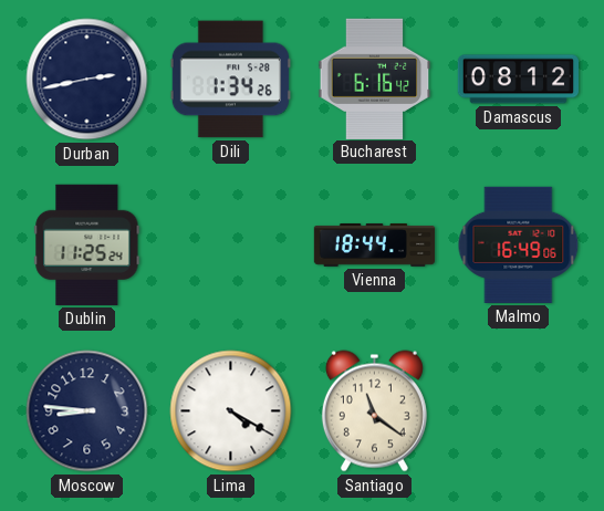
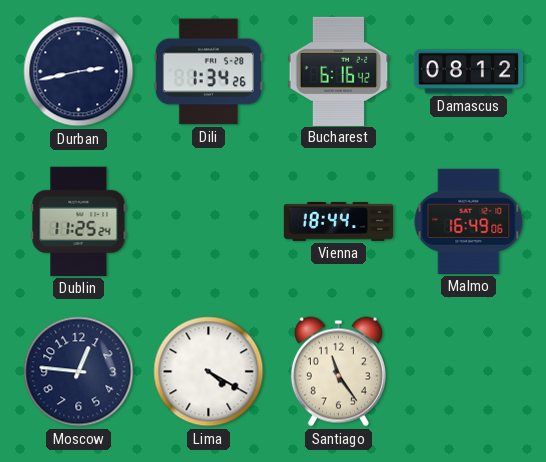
Moscow: 8:46 -> 12:46 (79, 372)
Santiago: 11:21 -> 11:24 (338, 372)
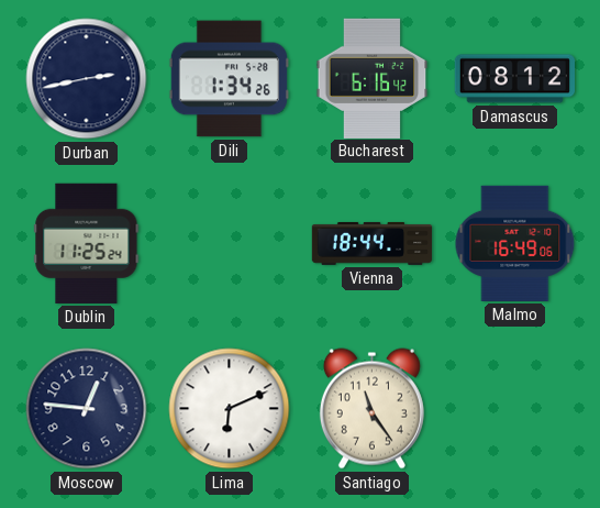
Lima: 4:20 -> 6:11 (230, 409)
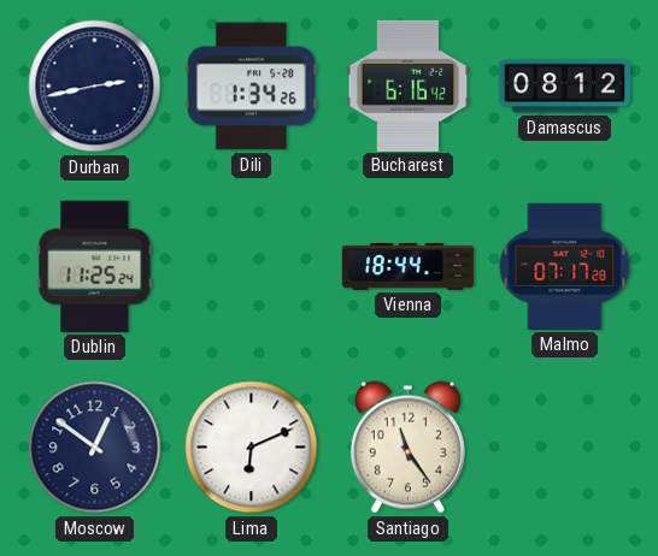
Malmo: 16:49 -> 07:17 (565, 266)
Moscow: 12:46 -> 12:51 (95, 448)
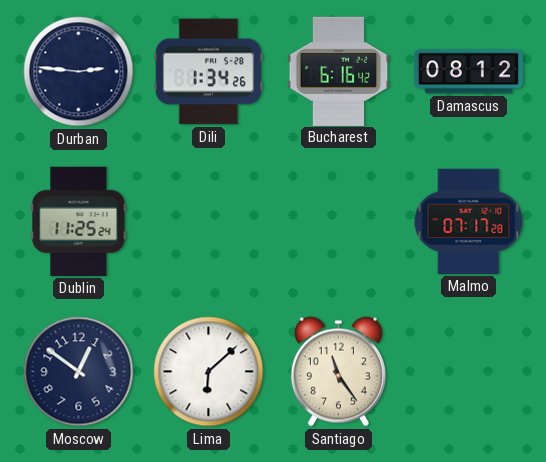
Durban: 2:43 -> 2:46 (79, 72)
Vienna: 18:44 -> none (409, 267)
Lima: 6:11 -> 6:08 (209, 372)
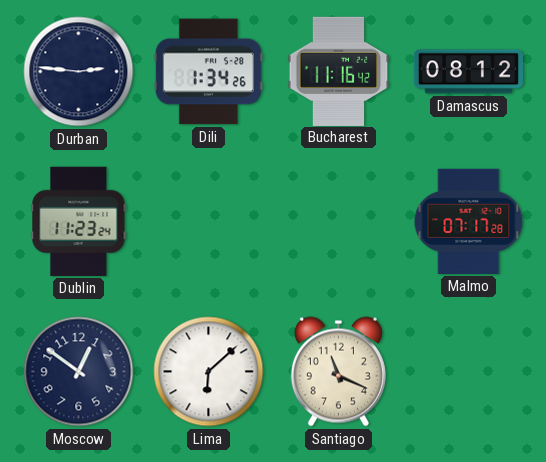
Bucharest: 6:16 -> 11:16 (339, 71)
Dublin: 11:25 -> 11:23 (79, 221)
Santiago: 11:24 -> 11:19 (338, 372)
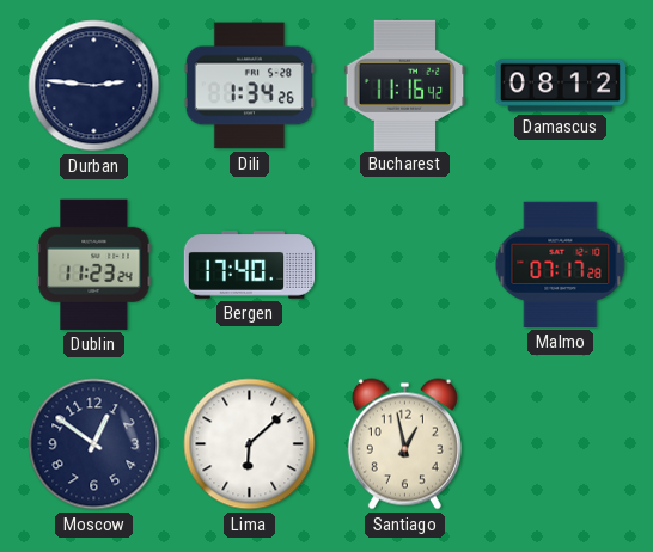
Bergen: none -> 17:40 (249, 265)
Santiago: 11:19 -> 12:58 (404, 444)
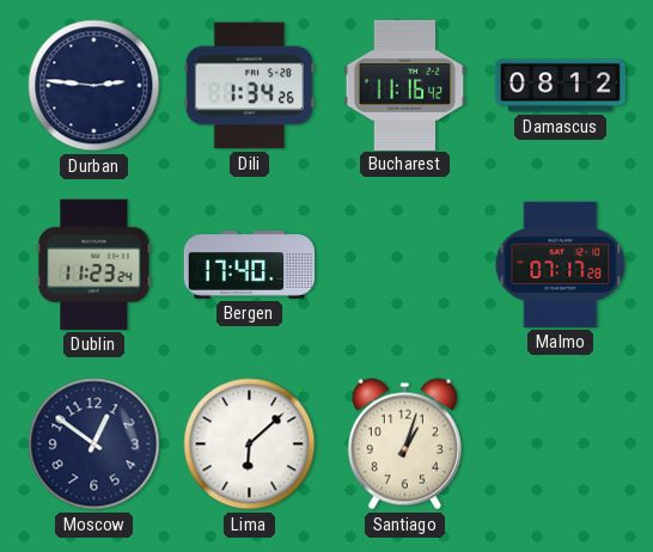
Santiago: 12:58 -> 1:03 (404, 444)
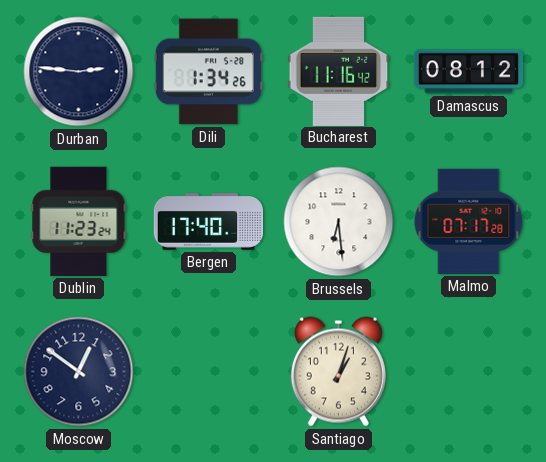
Brussels: none -> 6:29 (339, 222)
Lima: 6:08 -> none (250, 444)
